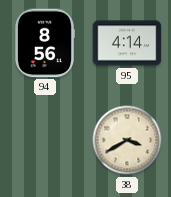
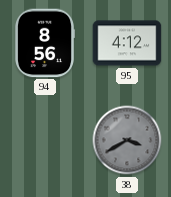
95: 4:14 -> 4:12 (127, 43)
38 dial: cream -> grey (127, 140)
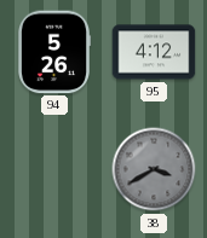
94: 8:56 -> 5:26 (54, 52)
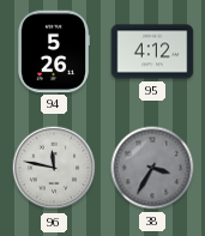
96: none -> 11:47 (54, 168)
38: 3:40 -> 3:35 (152, 168)
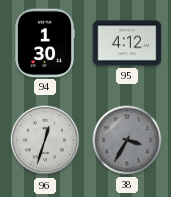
94: 5:26 -> 1:30 (45, 43)
96: 11:47 -> 12:33 (45, 140)
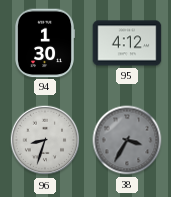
96: 12:33 -> 8:33 (45, 140)
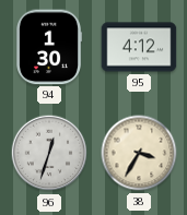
96: 8:33 -> 12:33 (49, 153)
38 dial: grey -> cream (139, 153)
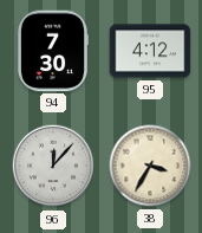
94: 1:30 -> 7:30 (53, 51)
96: 12:33 -> 12:07 (53, 166)
